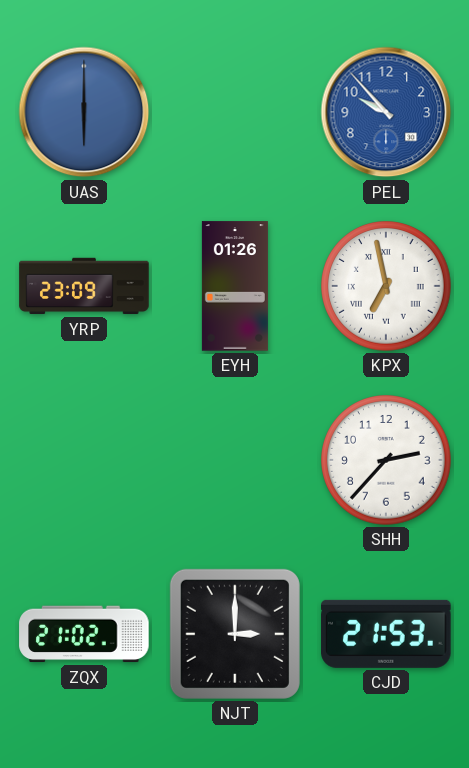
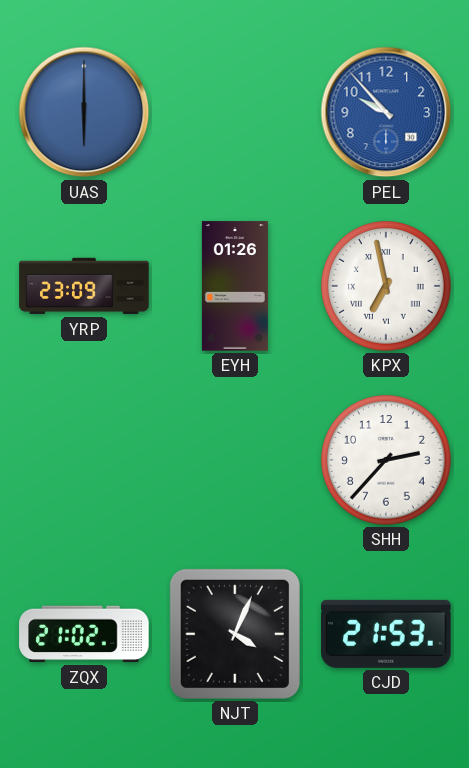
NJT: 3:00 -> 4:04 (235, 634)
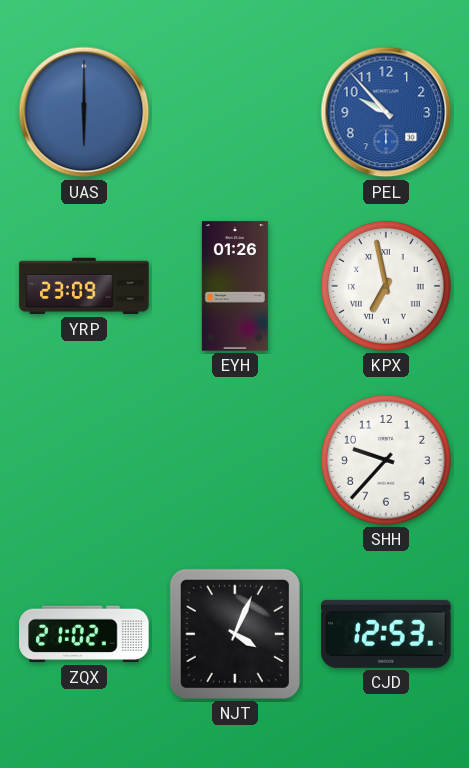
SHH: 2:37 -> 9:37 (386, 460)
CJD: 21:53 -> 12:53 (386, 634)
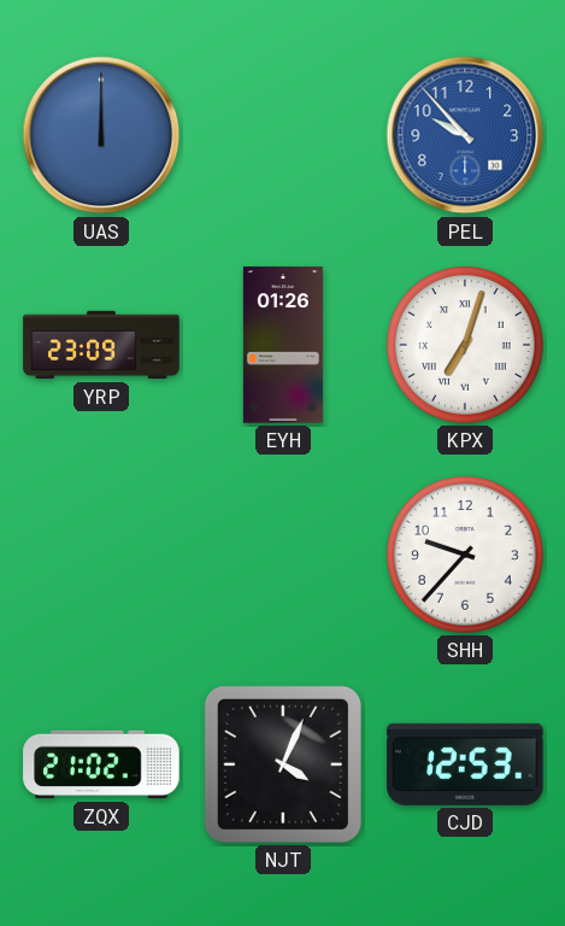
UAS: 6:00 -> 12:00 (101, 135)
KPX: 6:58 -> 7:03 (465, 345)
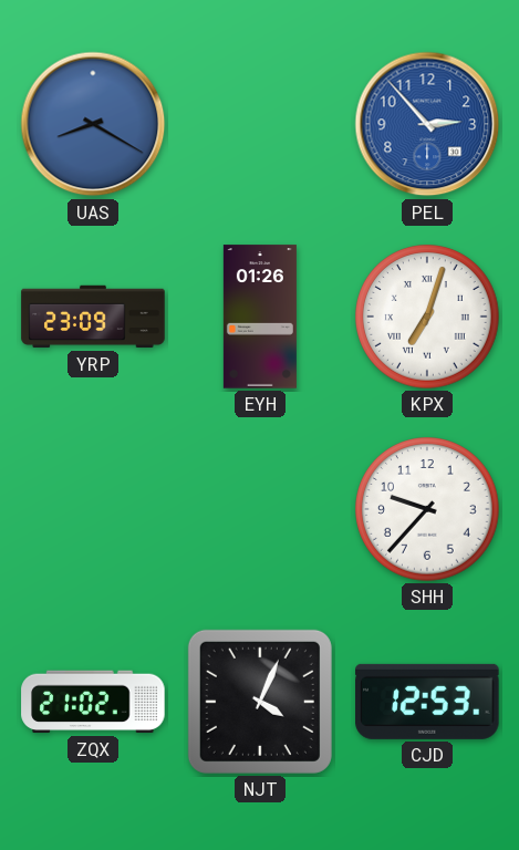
UAS: 12:00 -> 8:20 (93, 124)
PEL: 9:53 -> 2:53 (427, 124)
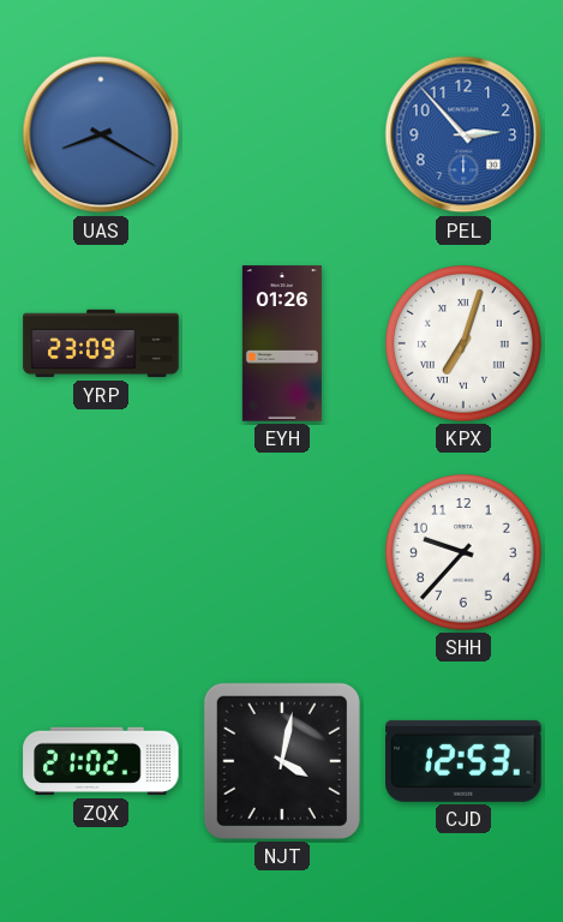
NJT: 4:04 -> 4:02 (282, 761)
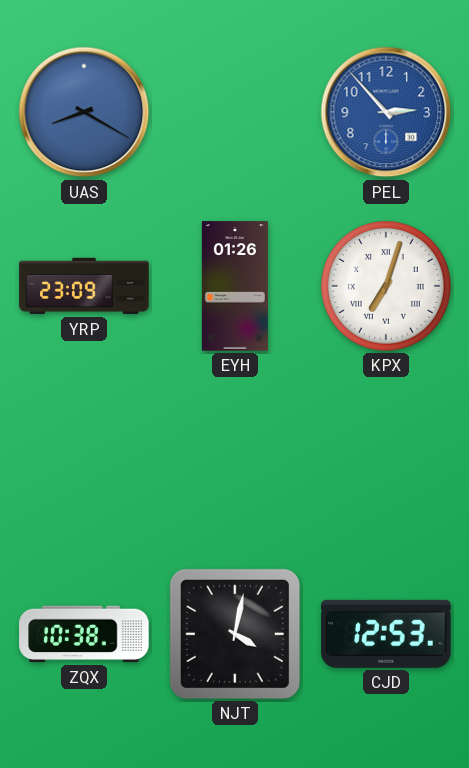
SHH: 9:37 -> none (463, 552)
ZQX: 21:02 -> 10:38 (84, 634)
